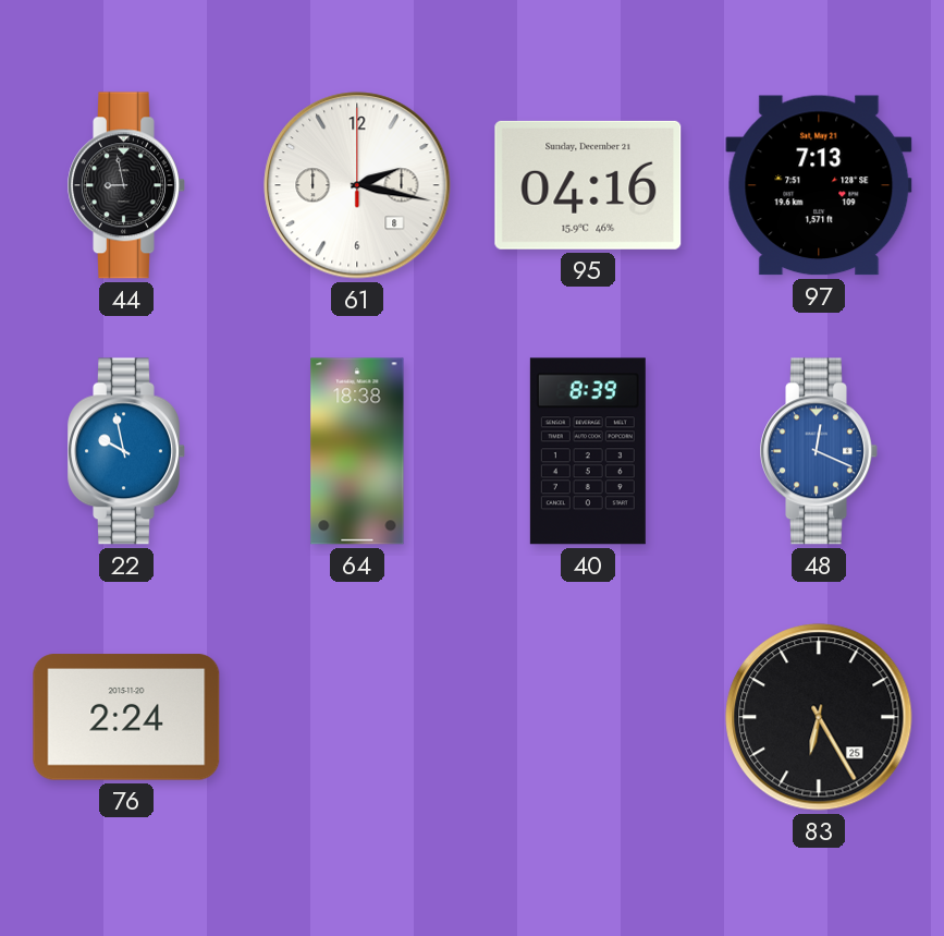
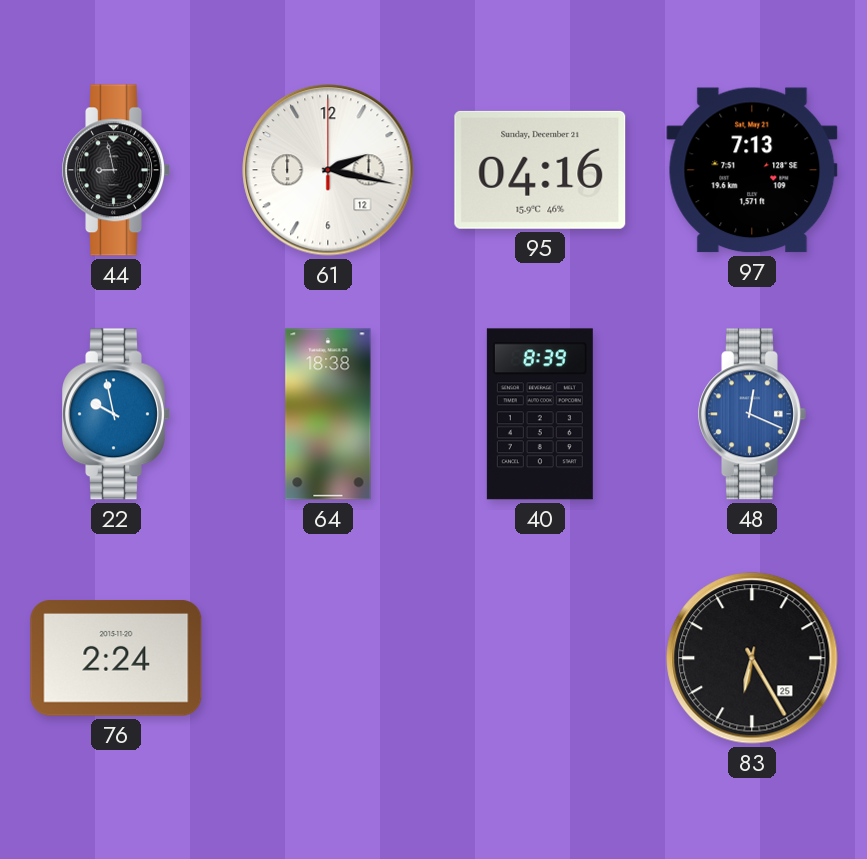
61 date: 8 -> 12 (328, 170)
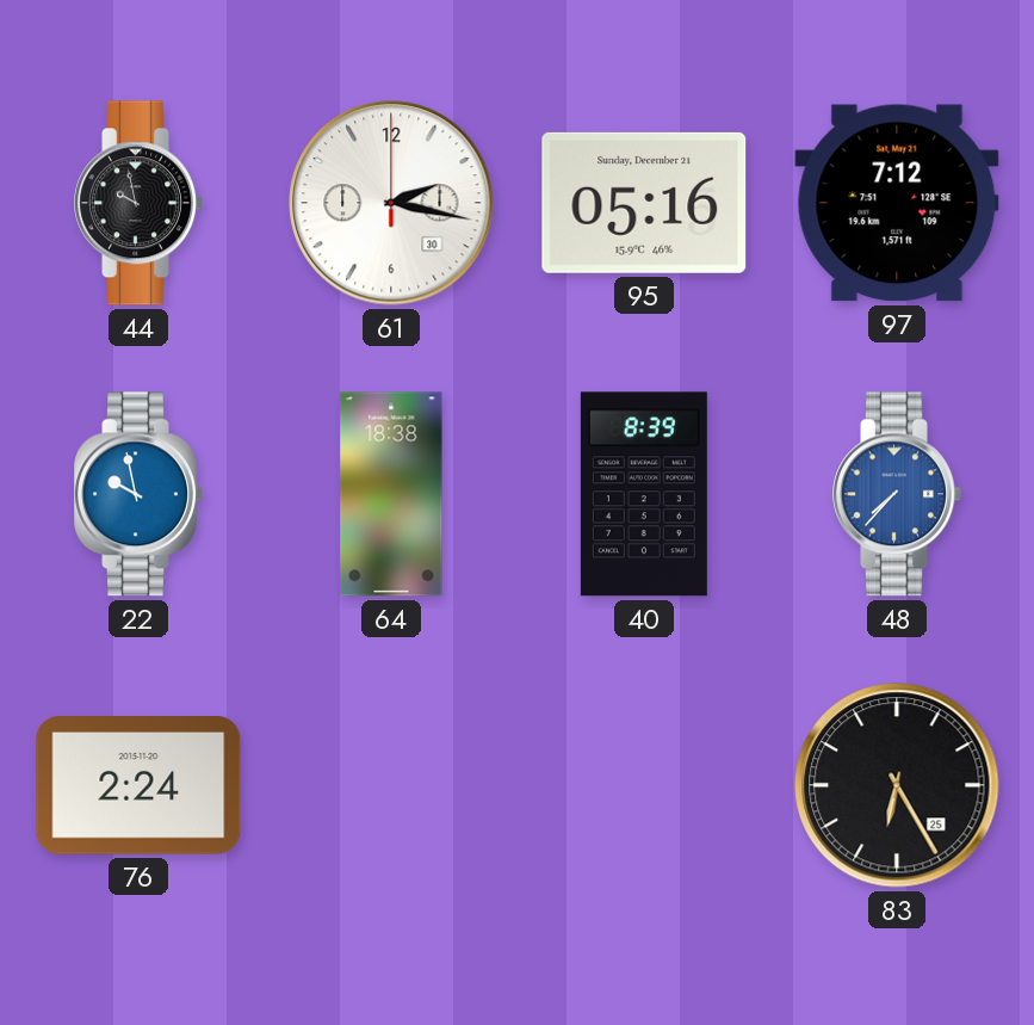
44: 8:58 -> 9:58 (138, 203)
61 date: 12 -> 30 (391, 203)
95: 04:16 -> 05:16 (644, 203)
97: 7:13 -> 7:12 (897, 203)
48: 12:19 -> 7:37 (897, 494)
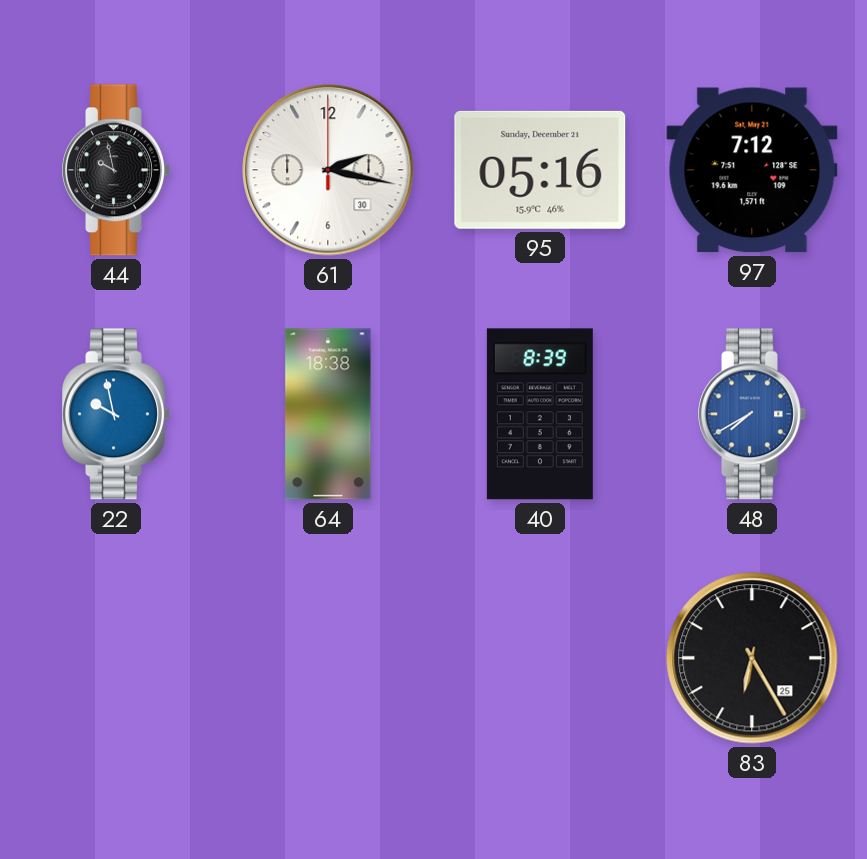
48: 7:37 -> 7:40 (752, 414)
76: 2:24 -> none (138, 785)
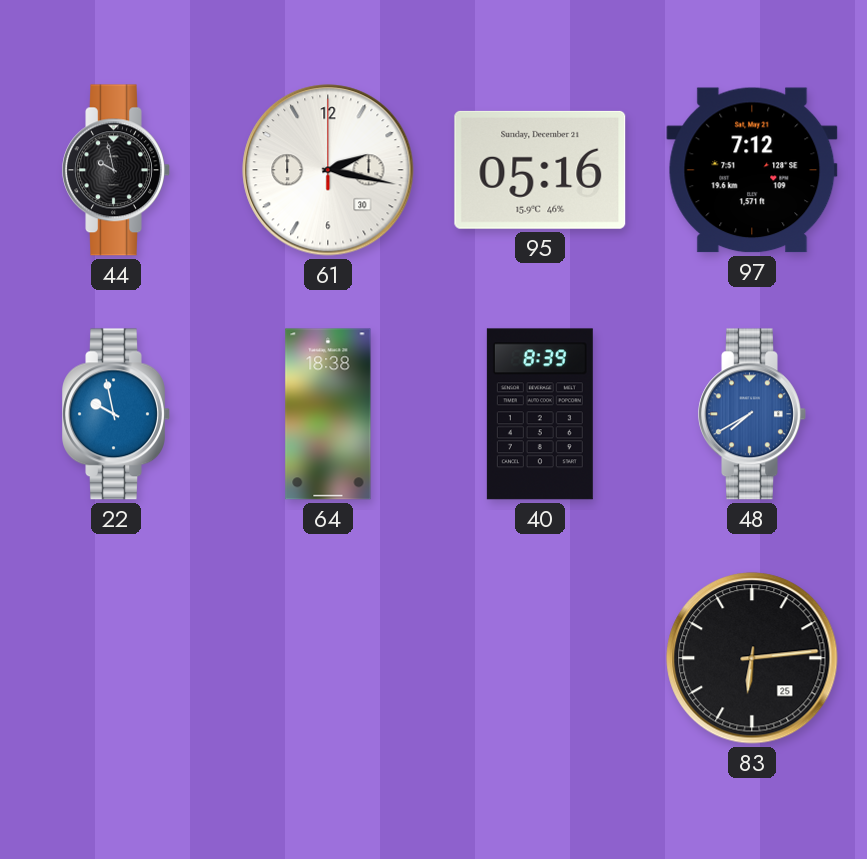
83: 6:25 -> 6:14 (752, 658)
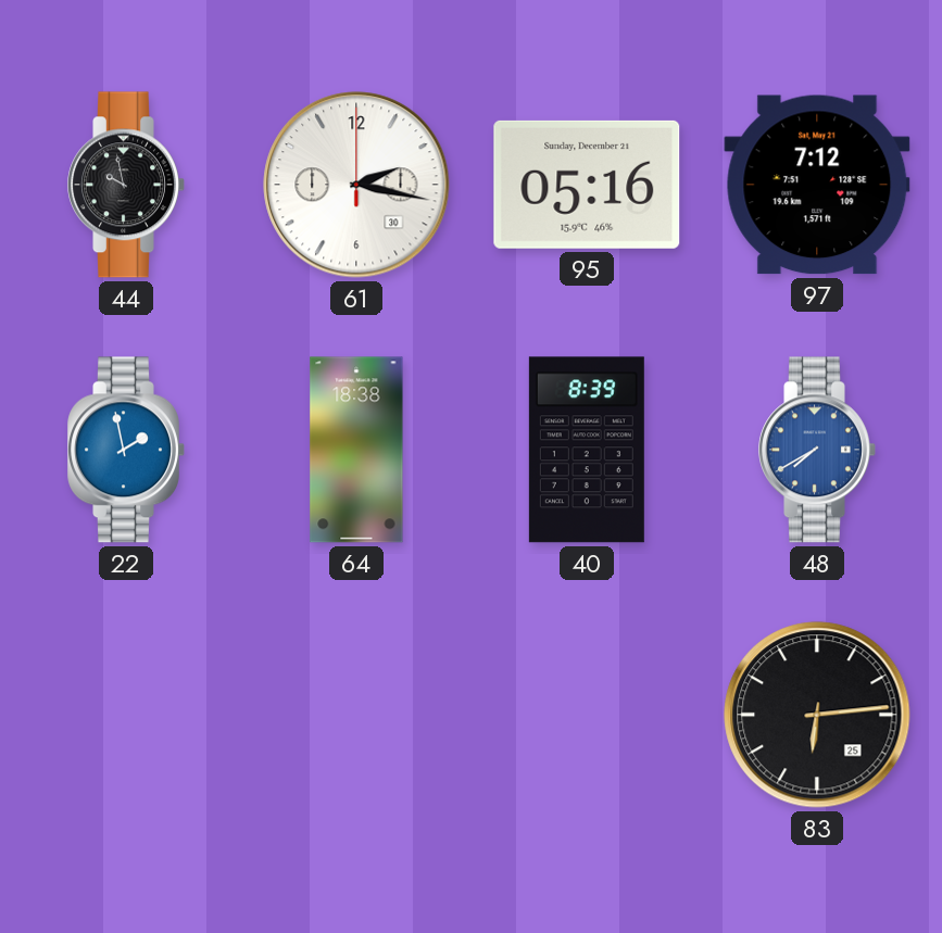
22: 9:58 -> 1:58 (126, 450)
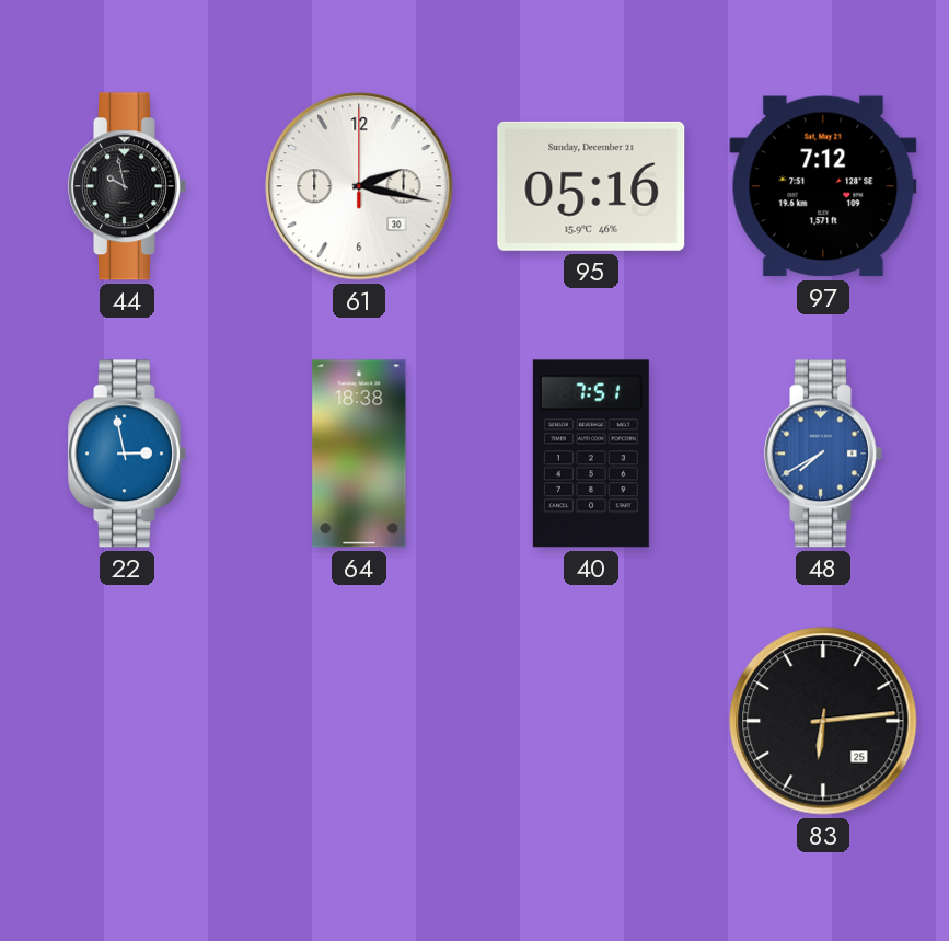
22: 1:58 -> 2:58 (127, 454)
40: 8:39 -> 7:51 (591, 454)
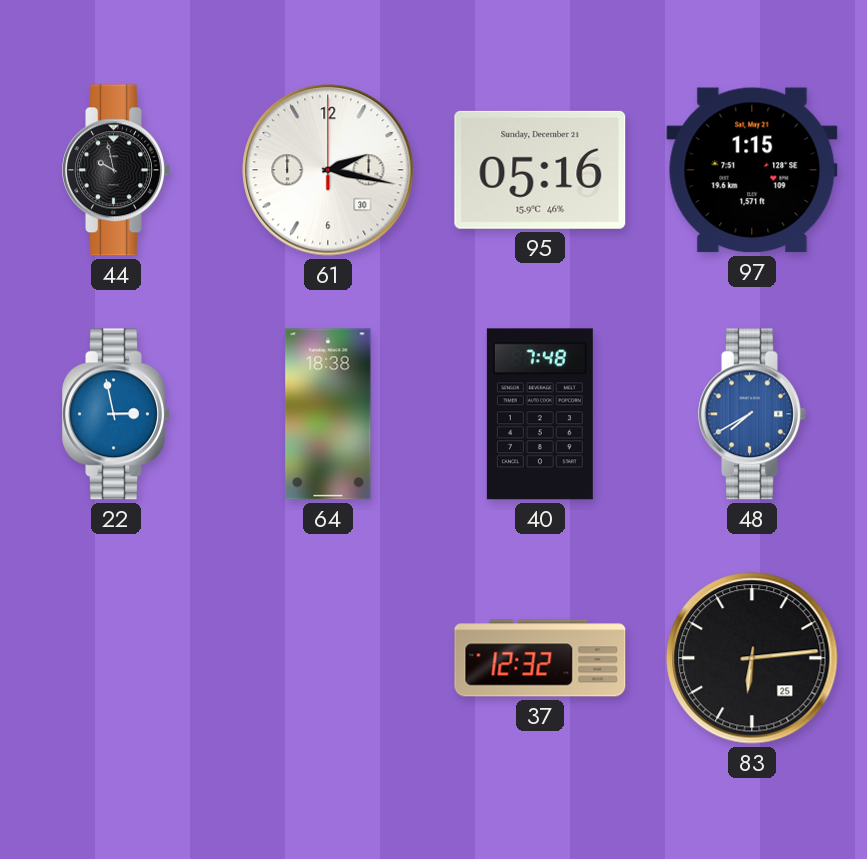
97: 7:12 -> 1:15 (752, 170)
40: 7:51 -> 7:48 (540, 414)
37: none -> 12:32 (540, 658)
